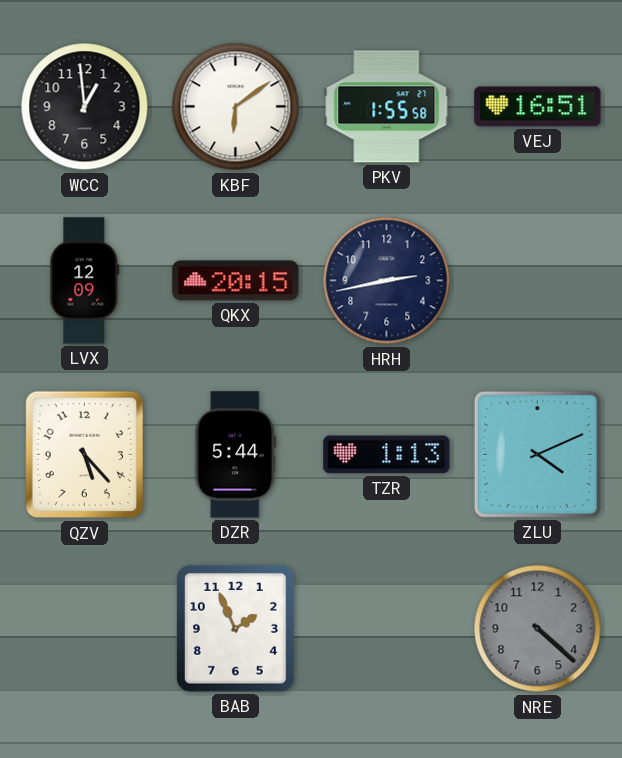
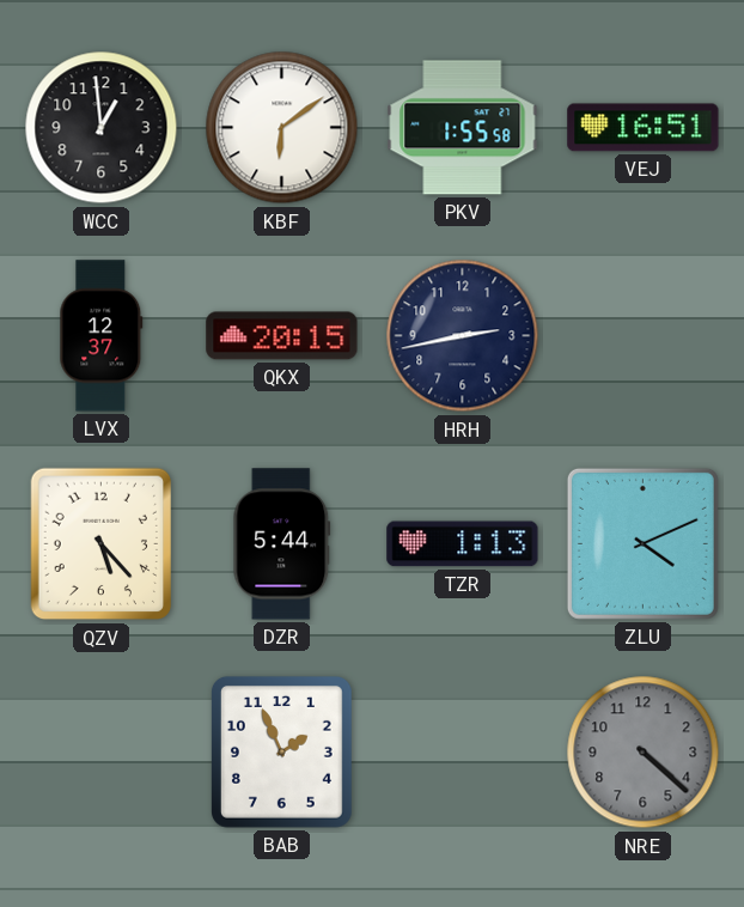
LVX: 12:09 -> 12:37 (102, 336)
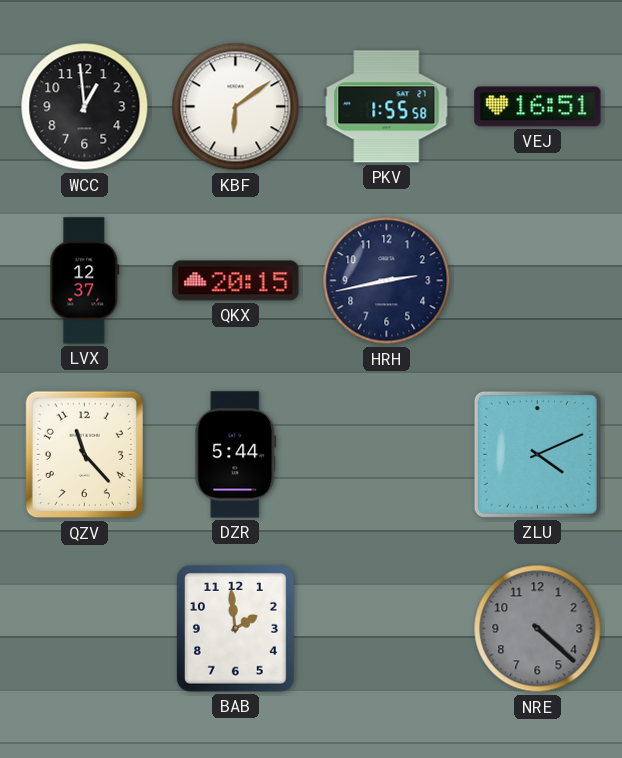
QZV: 5:23 -> 11:23 (84, 455)
TZR: 1:13 -> none (463, 544)
BAB: 1:56 -> 1:59 (235, 628)
